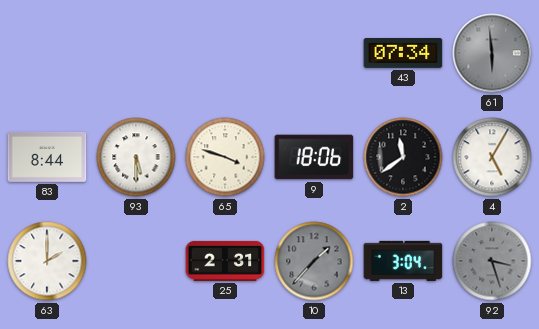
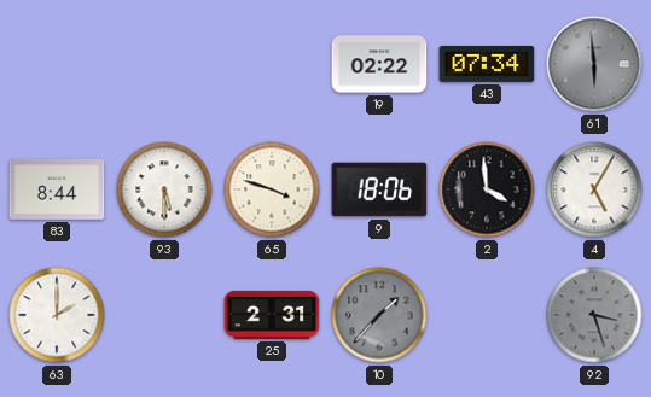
19: none -> 02:22 (379, 64)
2: 11:39 -> 3:59 (487, 189)
13: 3:04 -> none (403, 261)
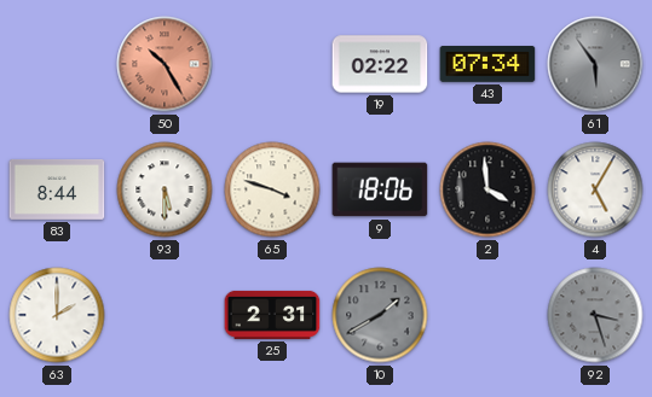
50: none -> 10:25 (165, 64)
61: 5:59 -> 5:54 (595, 64)
10: 1:37 -> 1:40 (380, 315)
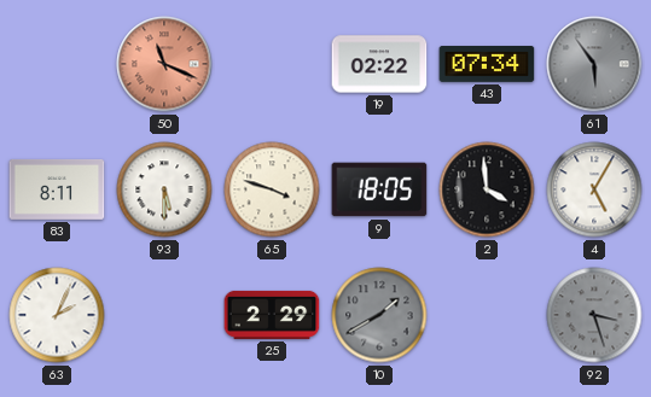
50: 10:25 -> 11:19 (164, 64)
83: 8:44 -> 8:11 (57, 189)
9: 18:06 -> 18:05 (379, 189)
63: 2:00 -> 2:04 (57, 315)
25: 2:31 -> 2:29 (272, 315)
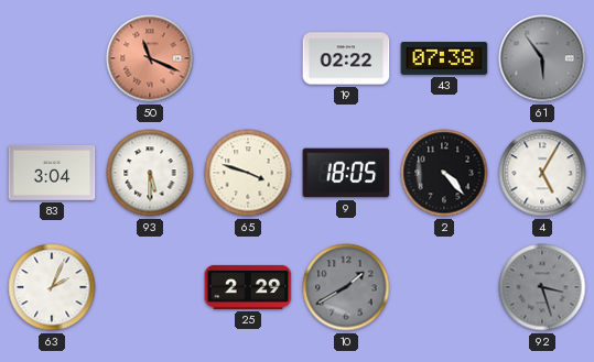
43: 07:34 -> 07:38 (444, 59)
83: 8:11 -> 3:04 (52, 173)
2: 3:59 -> 4:23 (444, 173)
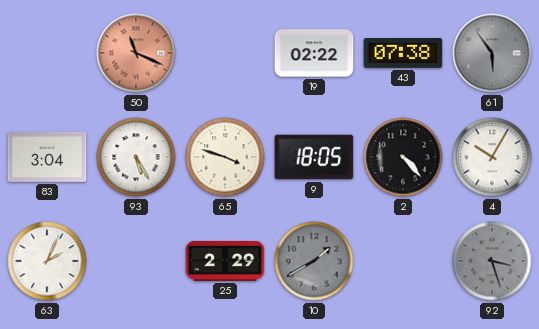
93: 5:30 -> 5:25 (136, 157)
4: 5:05 -> 10:05 (492, 157)
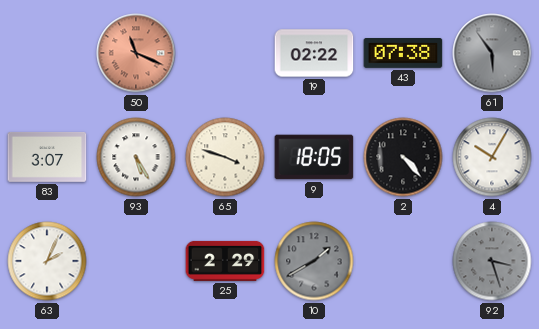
83: 3:04 -> 3:07 (47, 157)
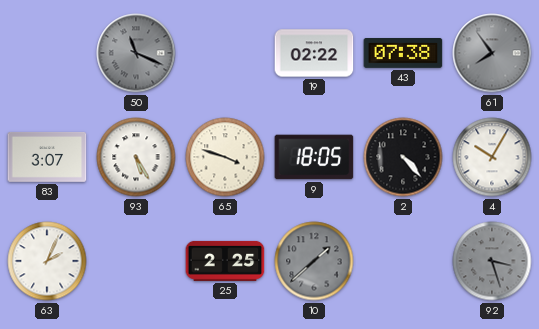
50 dial: salmon -> grey (136, 53)
61: 5:54 -> 7:54 (492, 53)
25: 2:29 -> 2:25 (225, 261)
10: 1:40 -> 1:38 (314, 261)
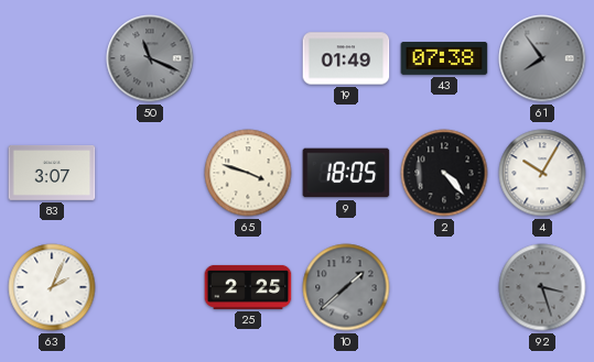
19: 02:22 -> 01:49 (346, 58)
93: 5:25 -> none (136, 157)
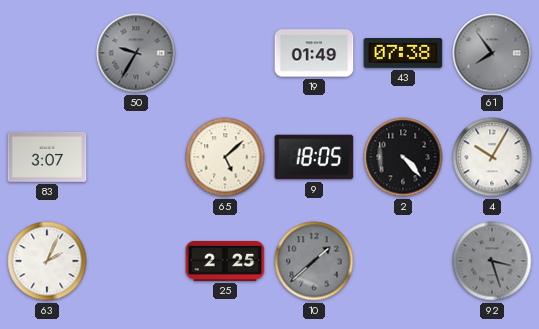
50: 11:19 -> 9:35 (136, 53)
65: 3:48 -> 5:08 (225, 157)
